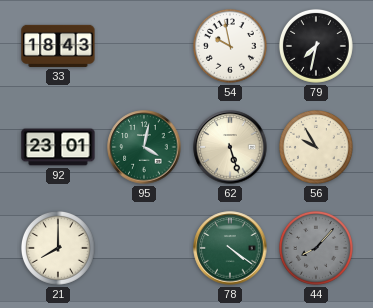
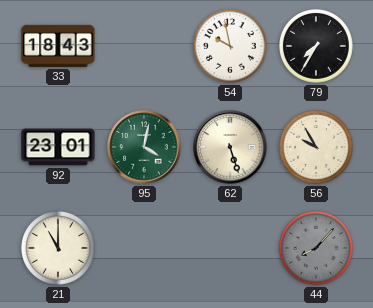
79: 7:32 -> 7:35 (316, 46)
21: 8:00 -> 11:00 (58, 248)
78: 4:21 -> none (230, 248)
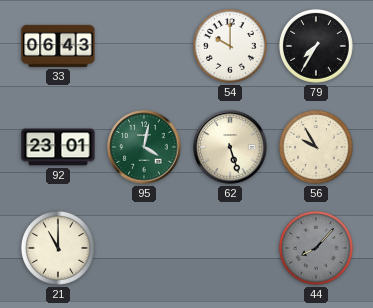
33: 18:43 -> 06:43 (58, 46)
54: 9:58 -> 10:00 (230, 46)
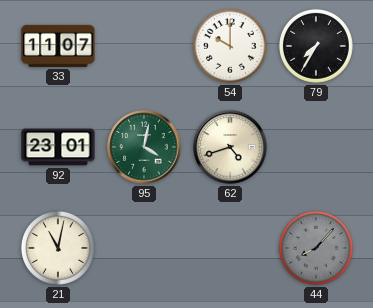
33: 06:43 -> 11:07 (58, 46)
62: 5:27 -> 4:42 (230, 147)
56: 9:55 -> none (316, 147)
21: 11:00 -> 11:02 (58, 248)
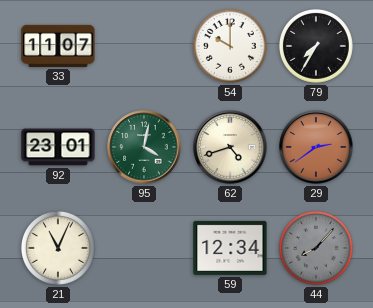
29: none -> 2:39 (316, 147)
21: 11:02 -> 11:04 (58, 248)
59: none -> 12:34 (230, 248)
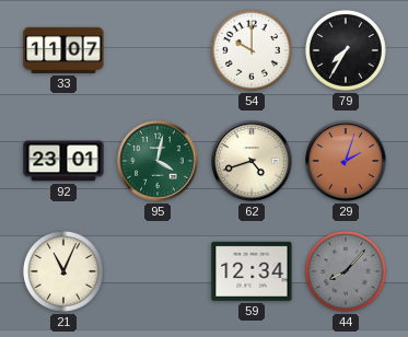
29: 2:39 -> 2:03 (346, 161)
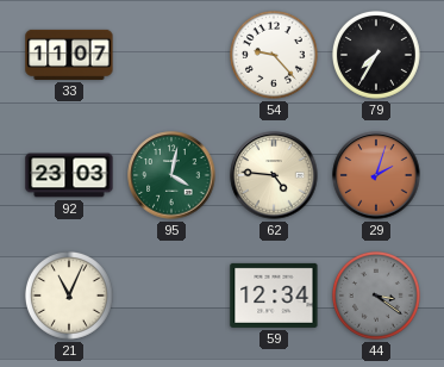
54: 10:00 -> 9:23 (274, 55)
92: 23:01 -> 23:03 (69, 175)
62: 4:42 -> 4:46 (274, 175)
44: 8:07 -> 3:21 (376, 296)
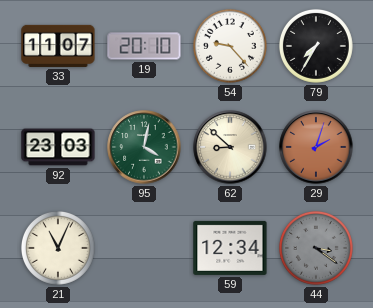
19: none -> 20:10 (144, 46)
62: 4:46 -> 8:52 (230, 147)
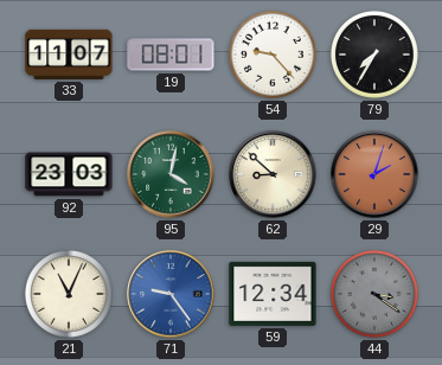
19: 20:10 -> 08:01 (171, 55)
71: none -> 9:24 (171, 294)
